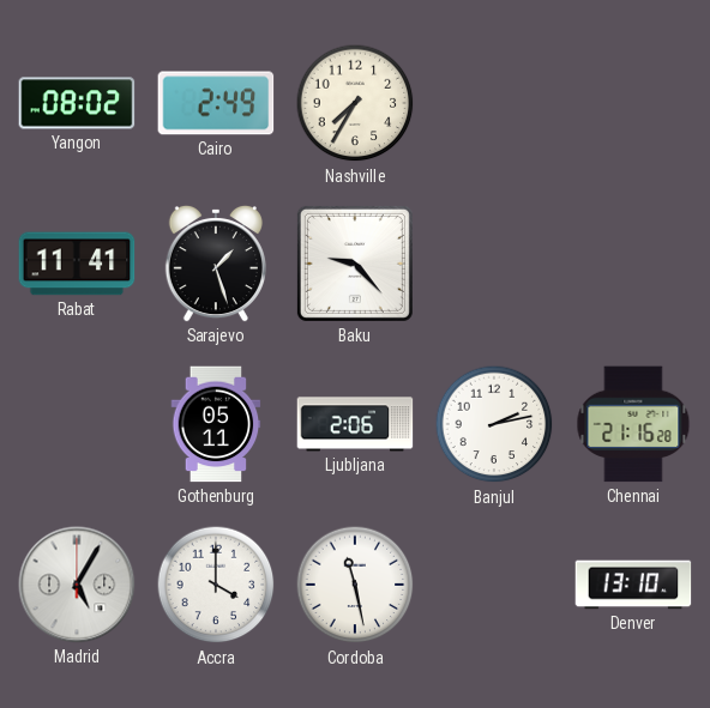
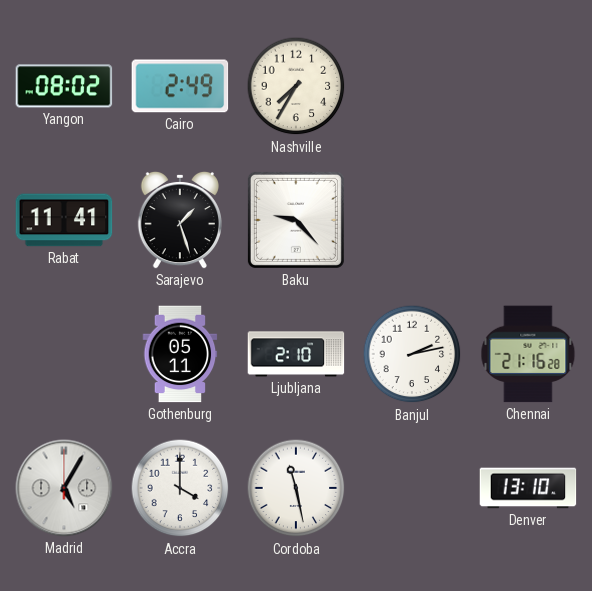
Ljubljana: 2:06 -> 2:10 (296, 354)
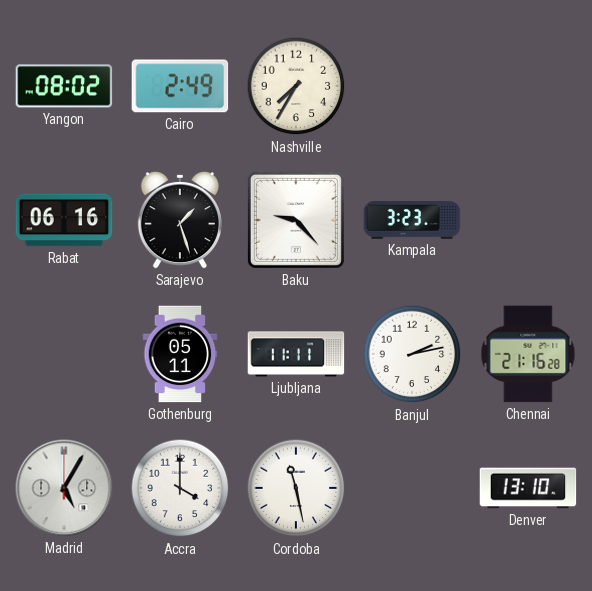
Rabat: 11:41 -> 06:16 (64, 220)
Kampala: none -> 3:23 (412, 220)
Ljubljana: 2:10 -> 11:11 (296, 354)
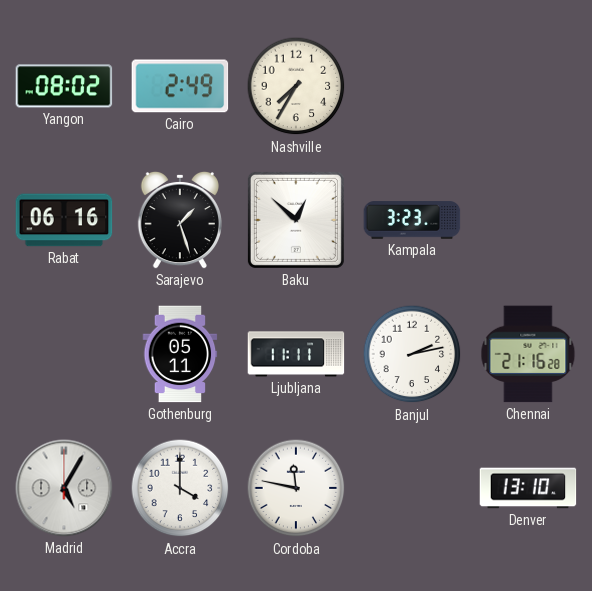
Baku: 9:23 -> 12:52 (296, 220)
Cordoba: 11:28 -> 11:47 (296, 488)
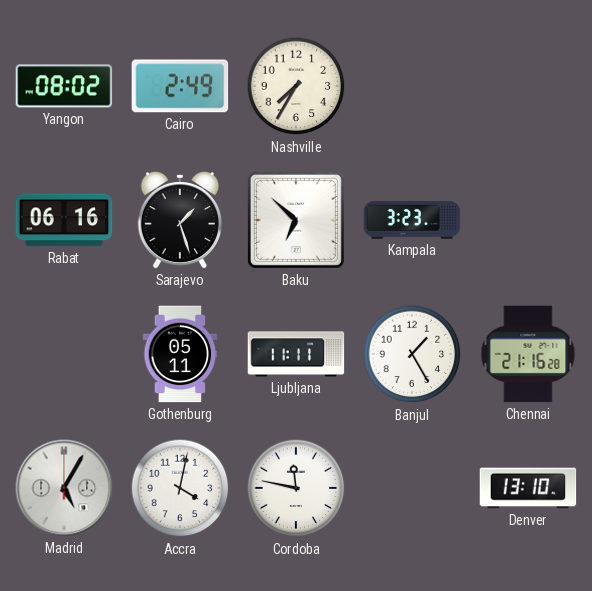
Baku: 12:52 -> 6:52 (296, 220)
Banjul: 2:13 -> 1:25 (412, 354)
Accra: 4:00 -> 4:02 (180, 488)
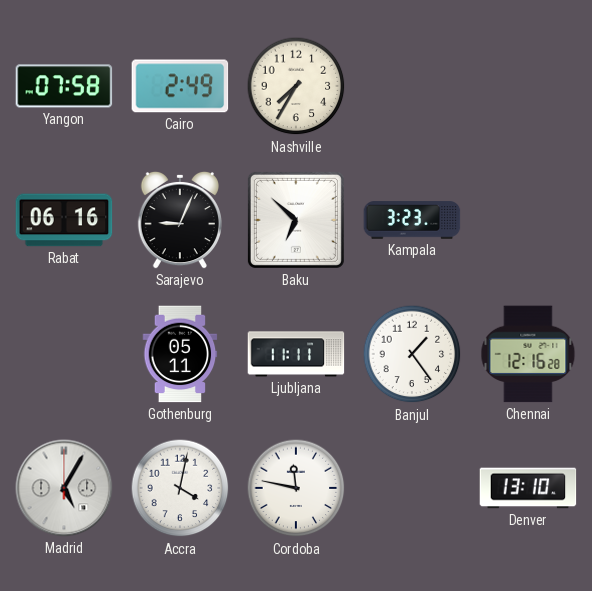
Yangon: 08:02 -> 07:58 (64, 86)
Sarajevo: 1:27 -> 9:04 (180, 220)
Banjul: 1:25 -> 1:24 (412, 354)
Chennai: 21:16 -> 12:16 (528, 354)
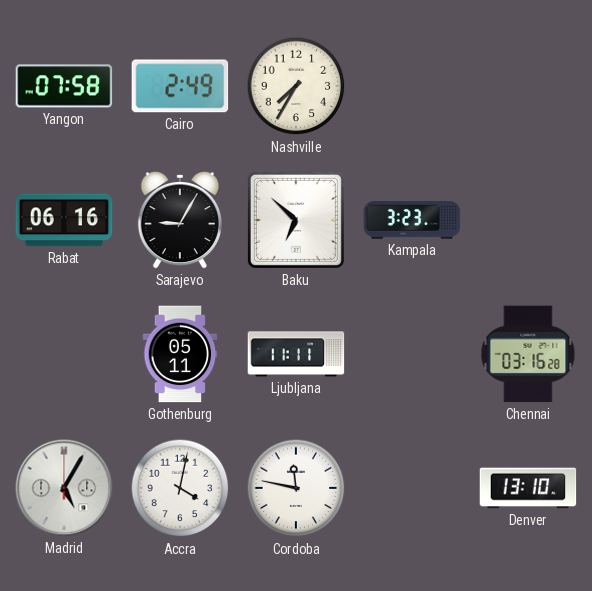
Sarajevo: 9:04 -> 9:05 (180, 220)
Banjul: 1:24 -> none (412, 354)
Chennai: 12:16 -> 03:16 (528, 354)
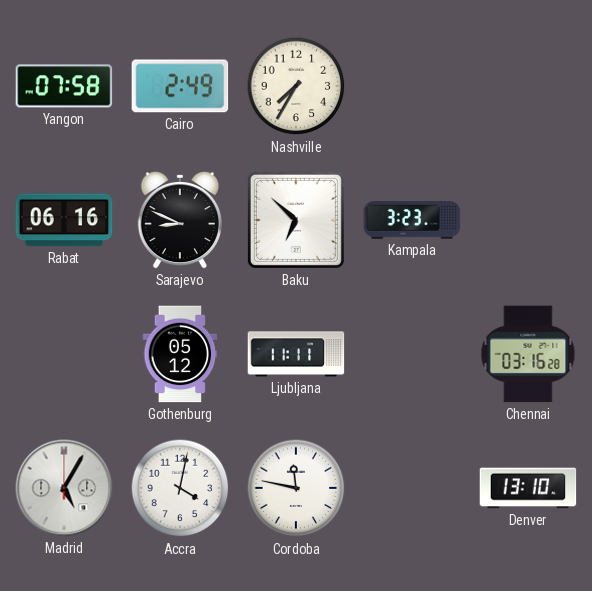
Sarajevo: 9:05 -> 8:49 (180, 220)
Gothenburg: 05:11 -> 05:12 (180, 354)
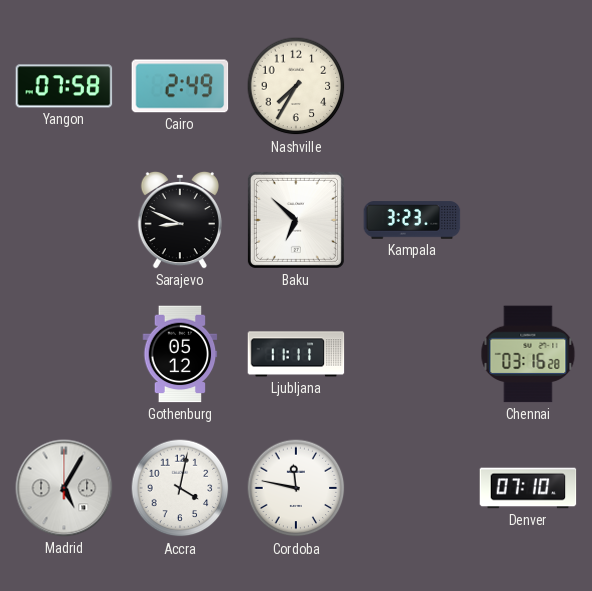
Rabat: 06:16 -> none (64, 220)
Denver: 13:10 -> 07:10 (528, 488)
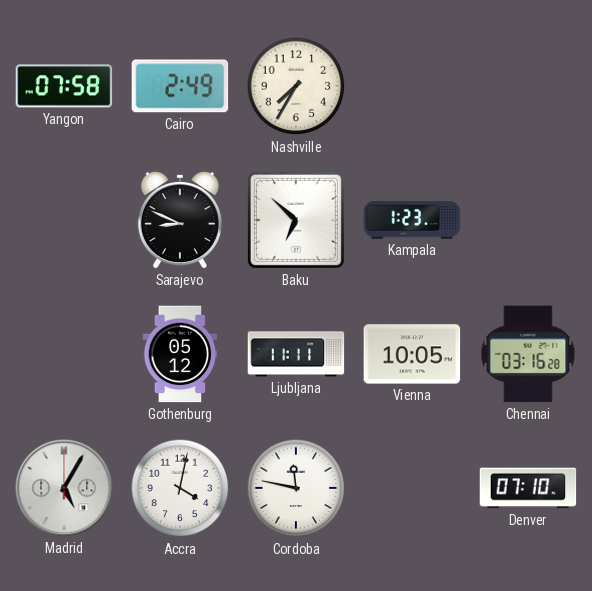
Kampala: 3:23 -> 1:23 (412, 220)
Vienna: none -> 10:05 (412, 354)
